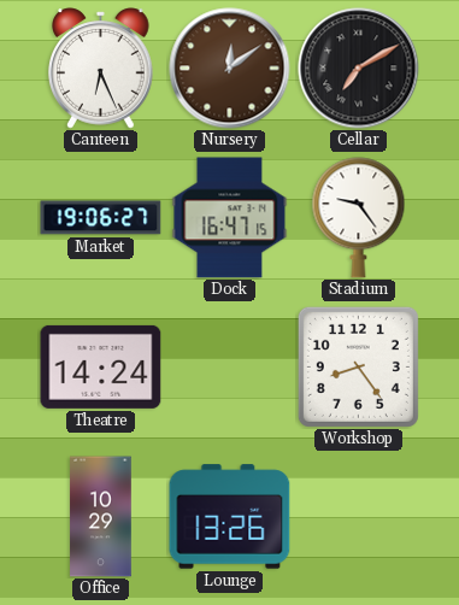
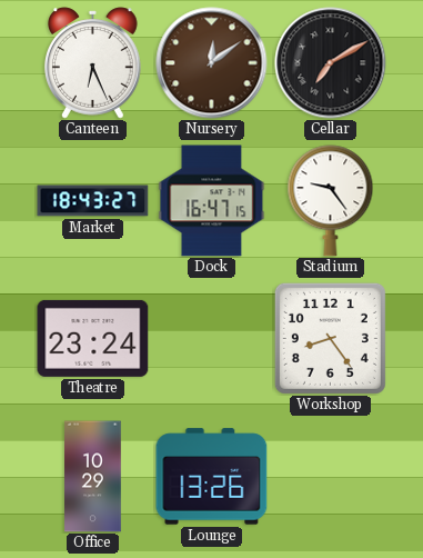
Market: 19:06 -> 18:43 (93, 201)
Theatre: 14:24 -> 23:24 (93, 338)
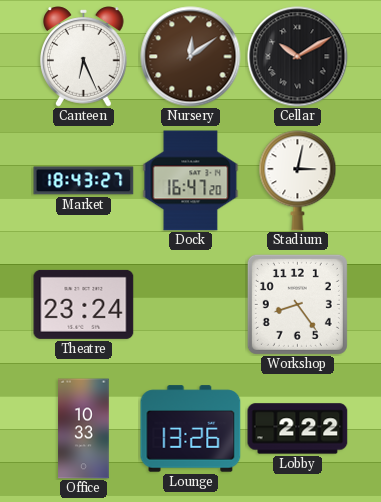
Cellar: 7:10 -> 10:10 (298, 57)
Dock: 16:47:15 -> 16:47:20 (191, 181)
Stadium: 9:24 -> 3:02 (298, 181)
Office: 10:29 -> 10:33 (84, 429)
Lobby: none -> 2:22 (298, 429)
